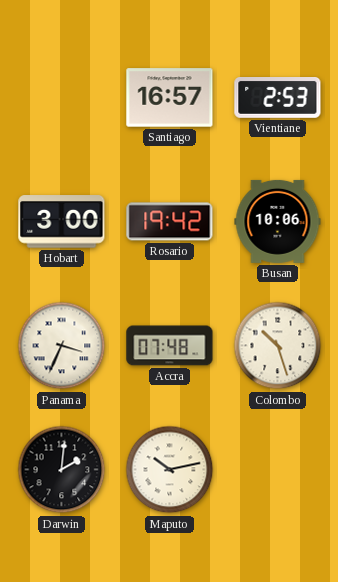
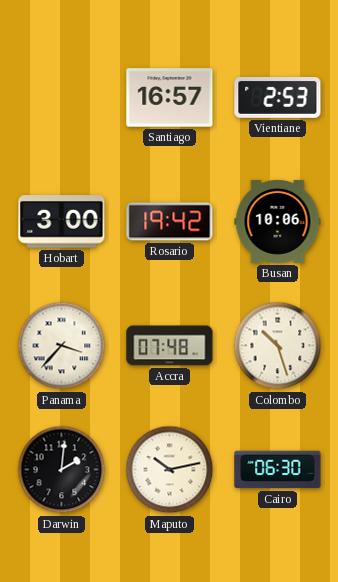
Panama: 3:34 -> 3:37 (62, 346)
Cairo: none -> 06:30 (278, 470)
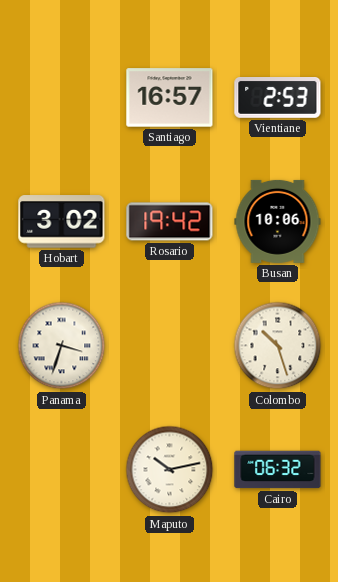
Hobart: 3:00 -> 3:02 (62, 222)
Panama: 3:37 -> 3:33 (62, 346)
Accra: 07:48 -> none (170, 346)
Darwin: 2:01 -> none (62, 470)
Cairo: 06:30 -> 06:32 (278, 470)
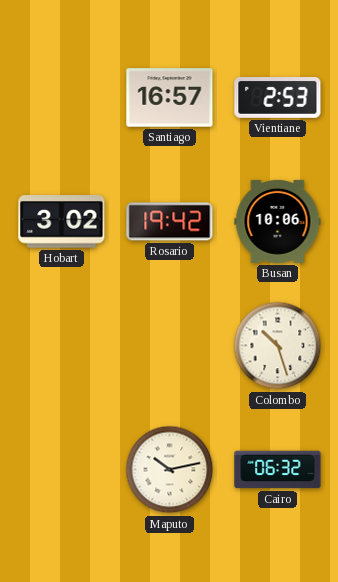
Panama: 3:33 -> none (62, 346)
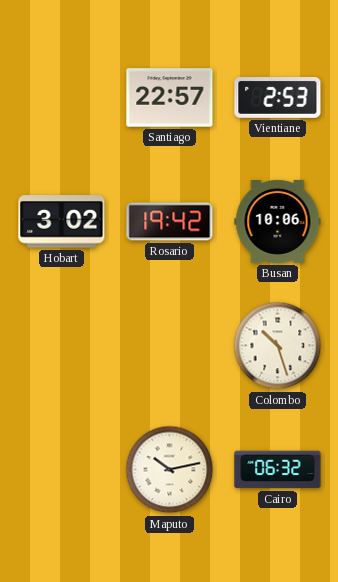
Santiago: 16:57 -> 22:57 (170, 98)
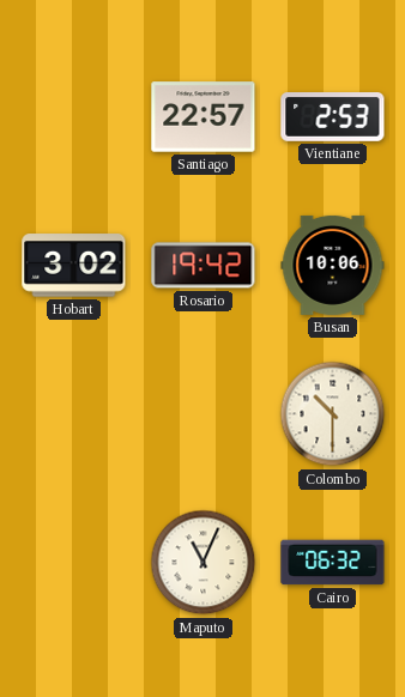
Colombo: 10:27 -> 10:30 (333, 414)
Maputo: 10:13 -> 11:04 (204, 563)
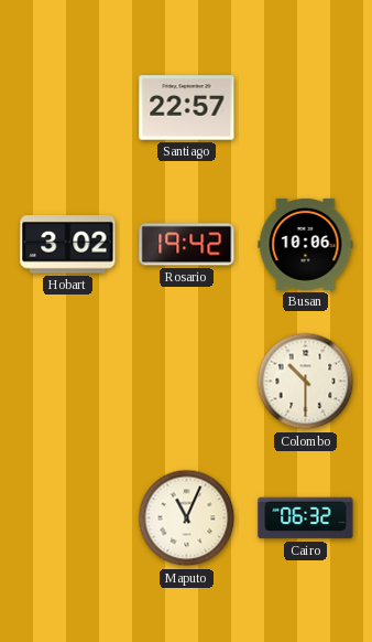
Vientiane: 2:53 -> none (333, 117)
